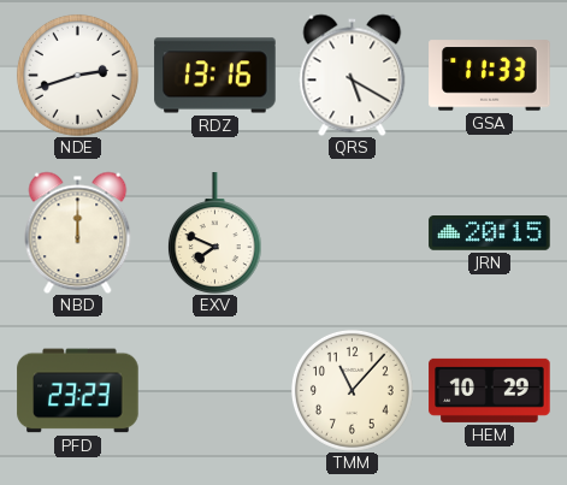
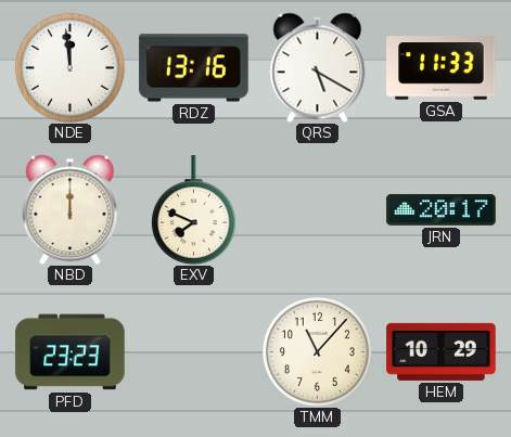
NDE: 2:42 -> 11:59 (69, 67)
JRN: 20:15 -> 20:17 (442, 210)
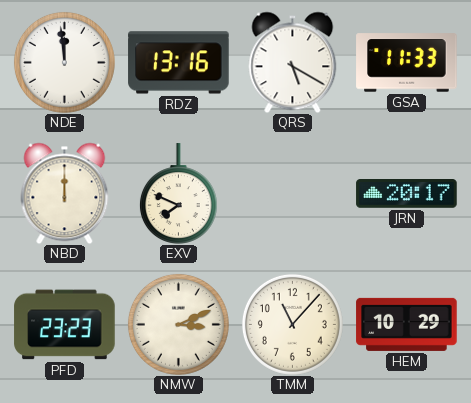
NMW: none -> 3:11 (178, 324)
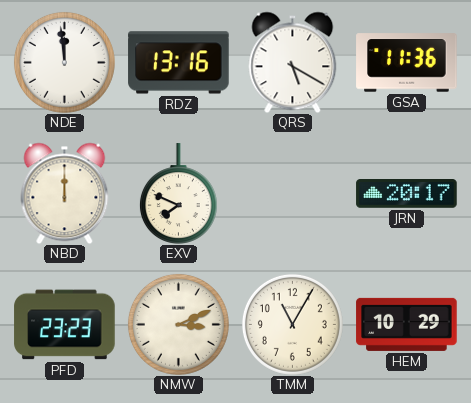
GSA: 11:33 -> 11:36 (407, 63)
TMM: 11:07 -> 11:05 (292, 324)
